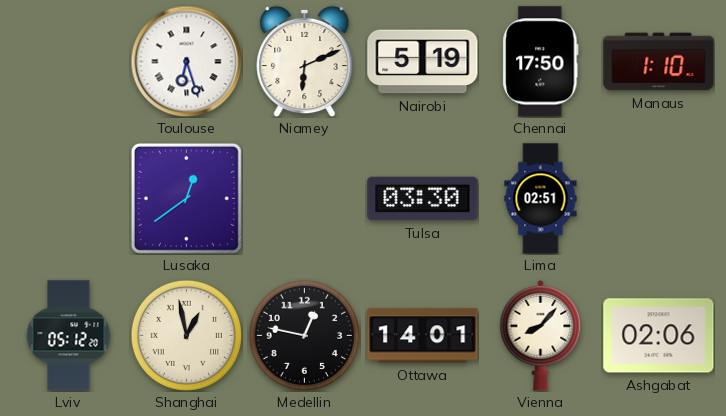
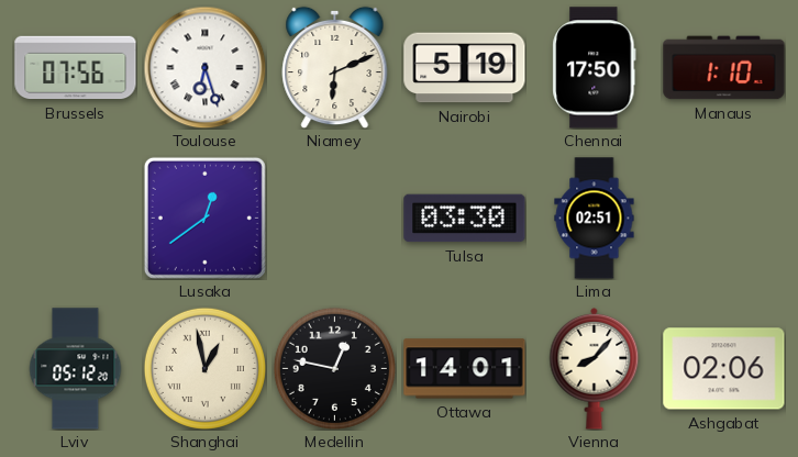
Brussels: none -> 07:56 (76, 68)
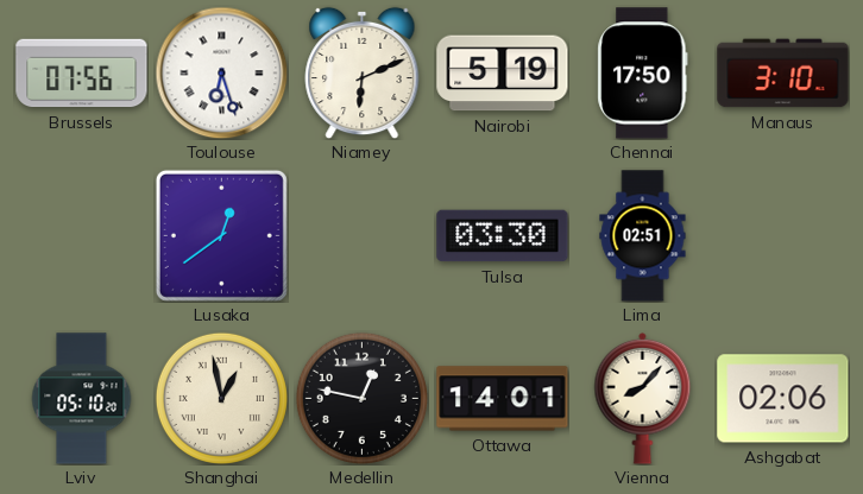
Manaus: 1:10 -> 3:10 (783, 74)
Lviv: 05:12 -> 05:10 (82, 399)
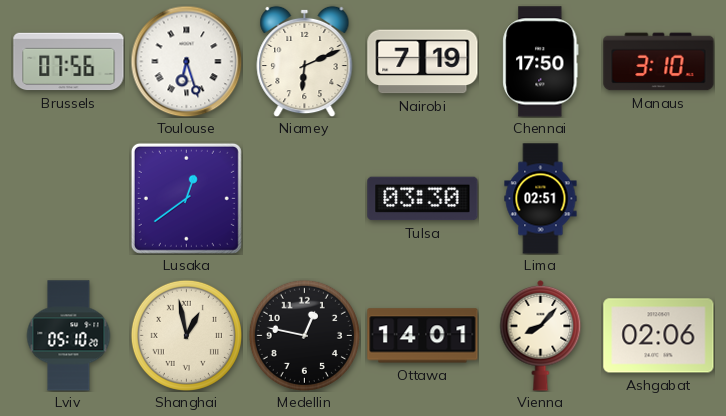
Nairobi: 5:19 -> 7:19 (423, 62)
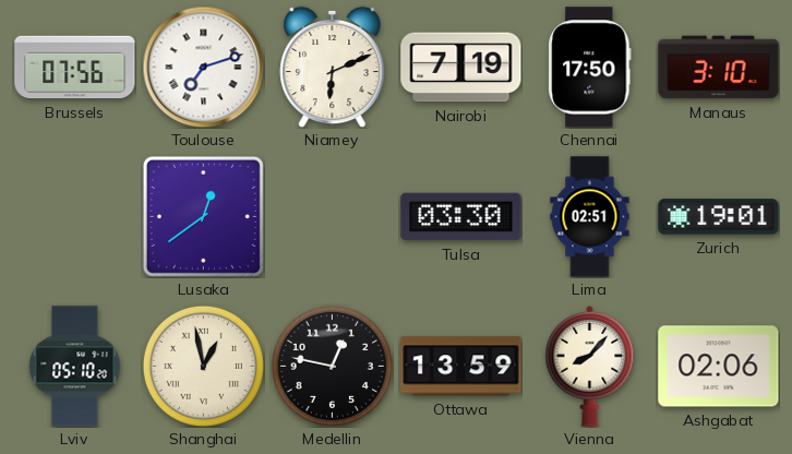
Toulouse: 6:27 -> 7:12 (203, 67)
Zurich: none -> 19:01 (719, 217)
Ottawa: 14:01 -> 13:59 (461, 367)
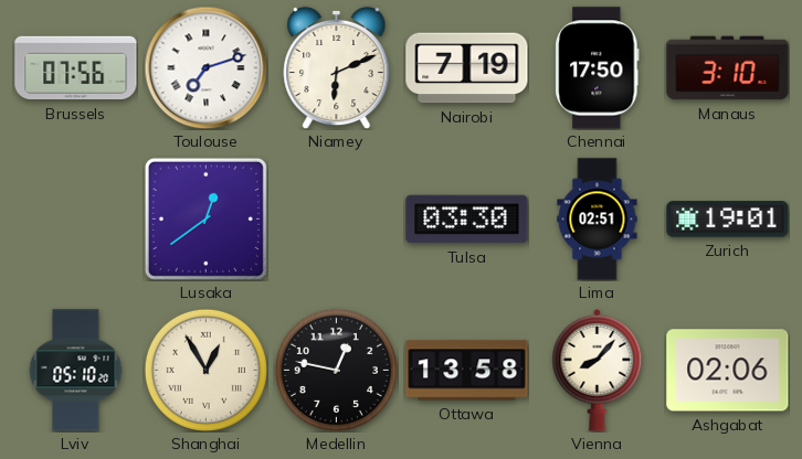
Shanghai: 12:58 -> 12:55 (205, 370)
Ottawa: 13:59 -> 13:58 (467, 371)
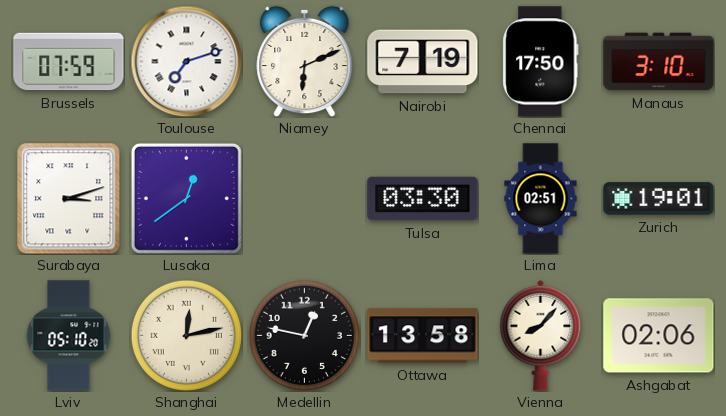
Brussels: 07:56 -> 07:59 (69, 62)
Surabaya: none -> 3:12 (69, 199)
Shanghai: 12:55 -> 12:13 (186, 335)
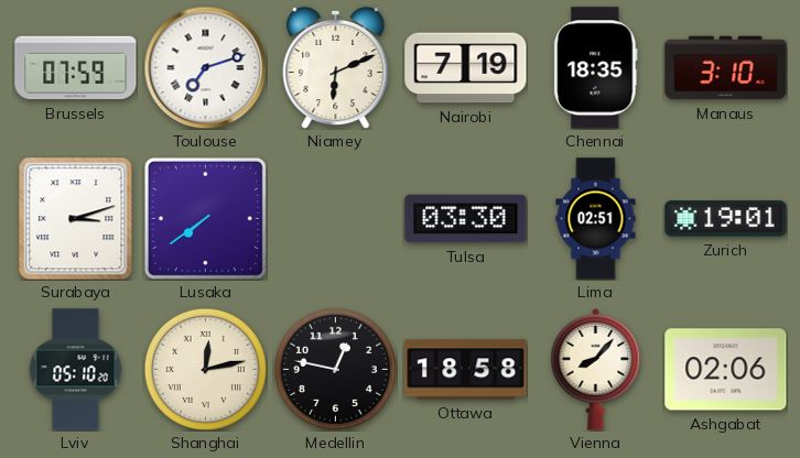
Chennai: 17:50 -> 18:35 (596, 68)
Lusaka: 12:39 -> 7:39 (205, 218)
Ottawa: 13:58 -> 18:58 (466, 370)
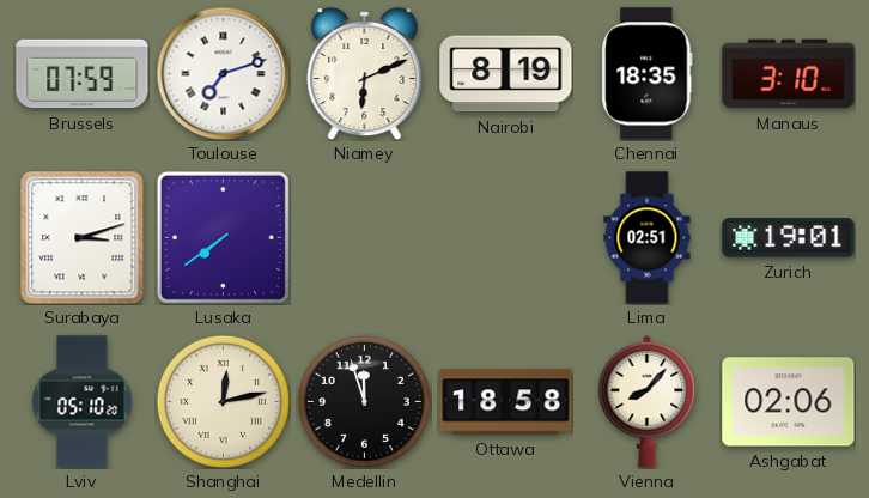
Nairobi: 7:19 -> 8:19 (506, 74)
Tulsa: 03:30 -> none (466, 219)
Medellin: 12:47 -> 11:57 (364, 401)
